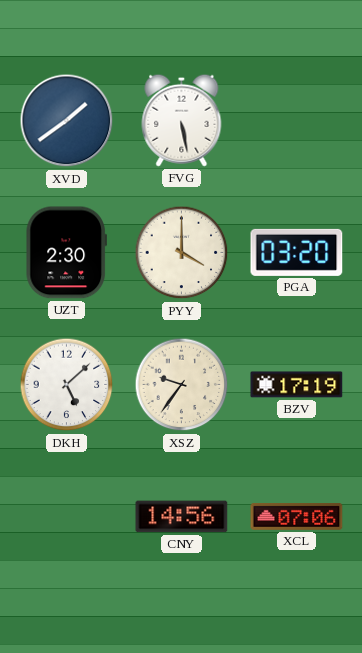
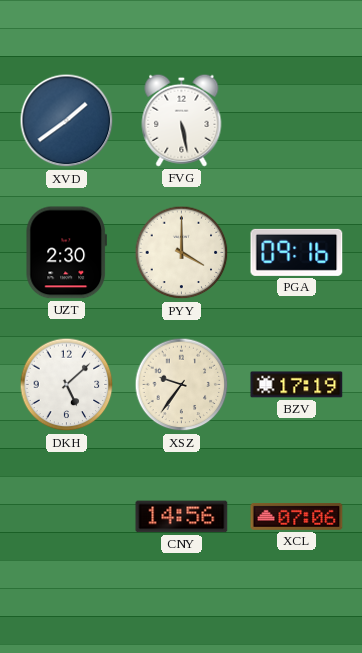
PGA: 03:20 -> 09:16 (297, 252)
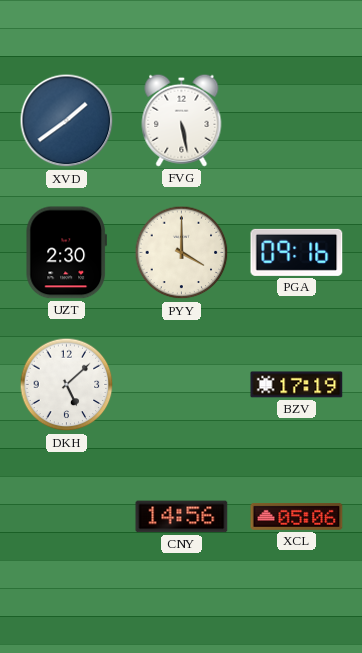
XSZ: 9:36 -> none (182, 385)
XCL: 07:06 -> 05:06 (297, 517)
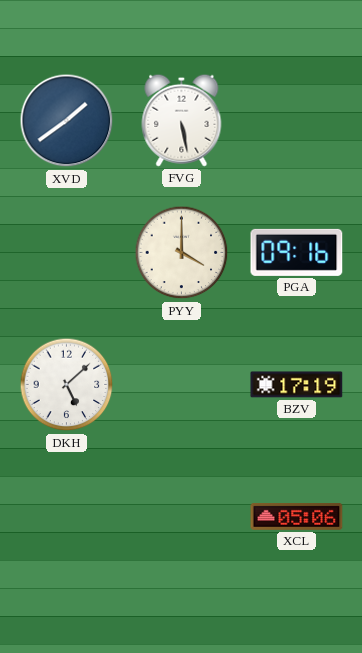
UZT: 2:30 -> none (66, 253)
CNY: 14:56 -> none (182, 517)
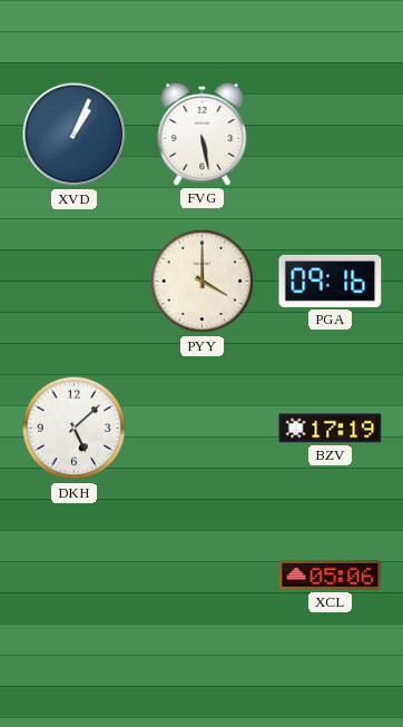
XVD: 1:39 -> 1:04 (75, 135)
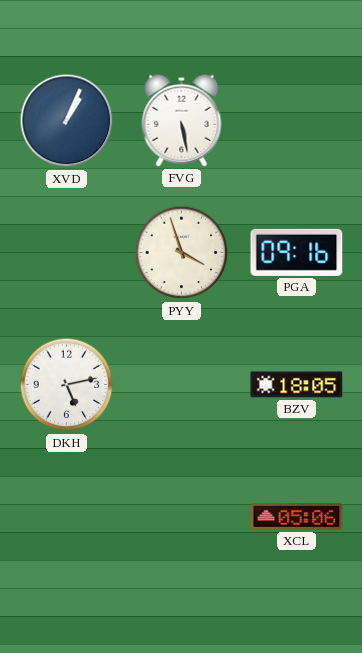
PYY: 4:00 -> 3:57 (182, 253)
DKH: 5:08 -> 5:13 (67, 385)
BZV: 17:19 -> 18:05 (297, 385)
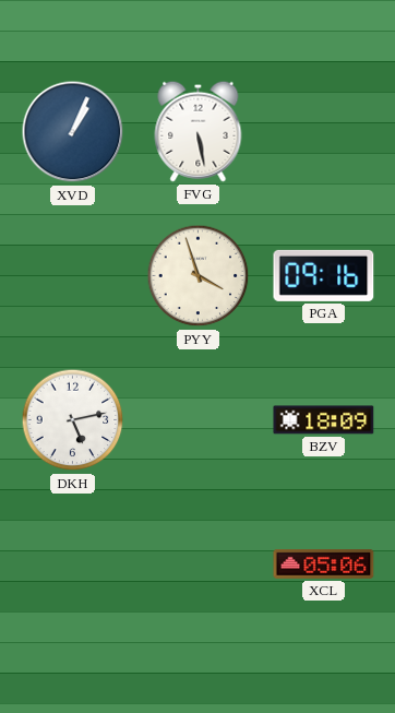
BZV: 18:05 -> 18:09 (324, 420)
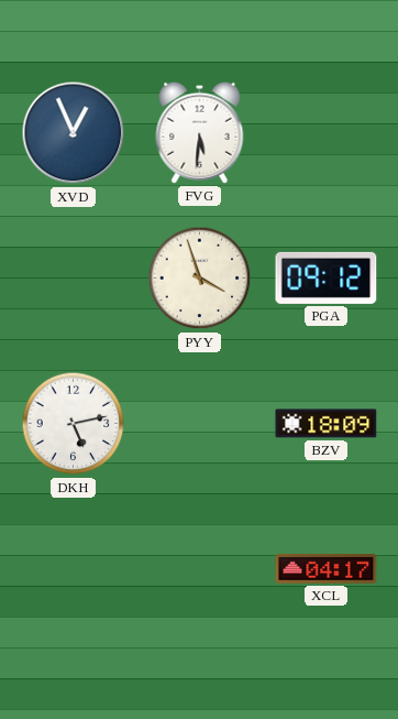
XVD: 1:04 -> 12:56 (74, 133)
FVG: 5:28 -> 5:31 (200, 132)
PGA: 09:16 -> 09:12 (327, 277)
XCL: 05:06 -> 04:17 (327, 569)
